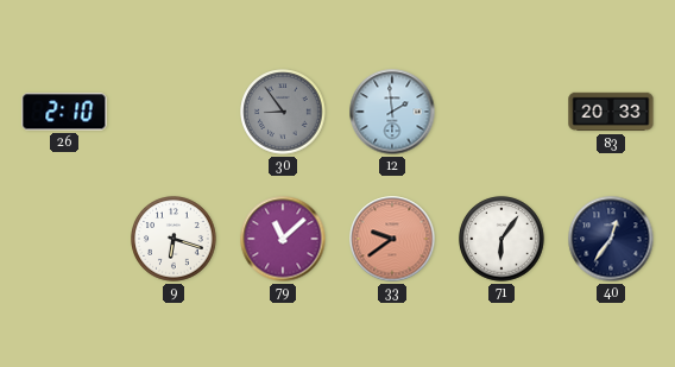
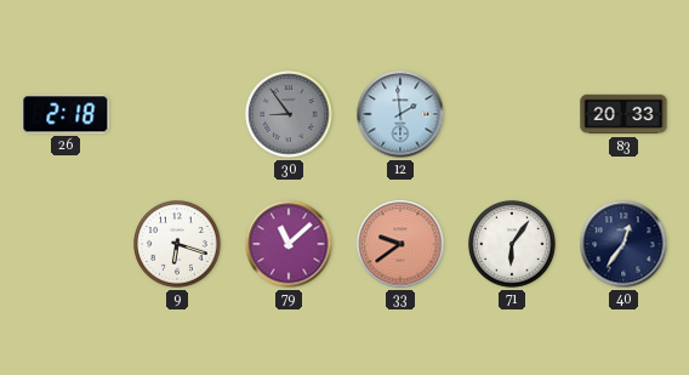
26: 2:10 -> 2:18 (66, 114)
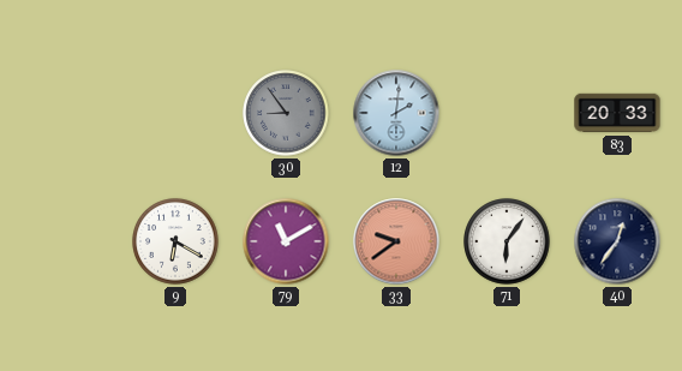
26: 2:18 -> none (66, 114)
12: 1:59 -> 2:01 (396, 113)
9: 6:18 -> 6:20 (175, 241)
79: 11:08 -> 11:10 (286, 241)
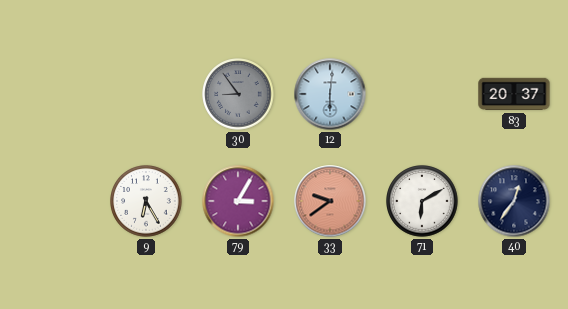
12: 2:01 -> 6:01 (330, 94)
83: 20:33 -> 20:37 (514, 94)
9: 6:20 -> 6:25 (146, 201)
79: 11:10 -> 3:05 (238, 201)
71: 6:06 -> 6:10 (422, 201)
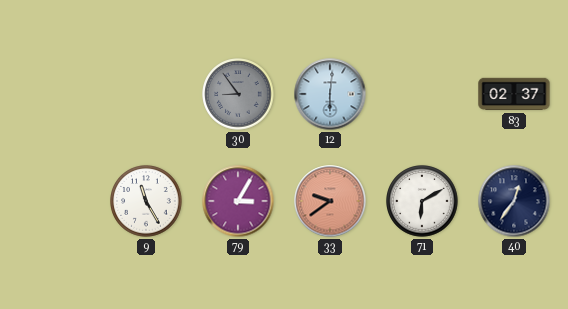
83: 20:37 -> 02:37 (514, 94)
9: 6:25 -> 11:25 (146, 201)
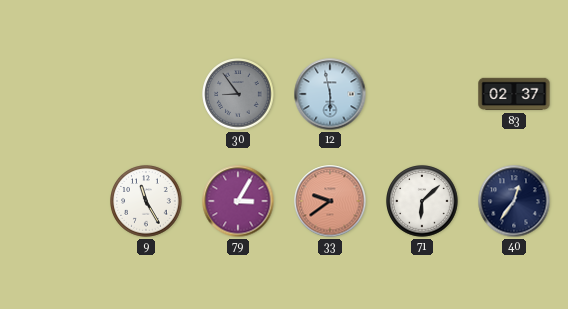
12: 6:01 -> 5:58 (330, 94)
71: 6:10 -> 6:08 (422, 201)
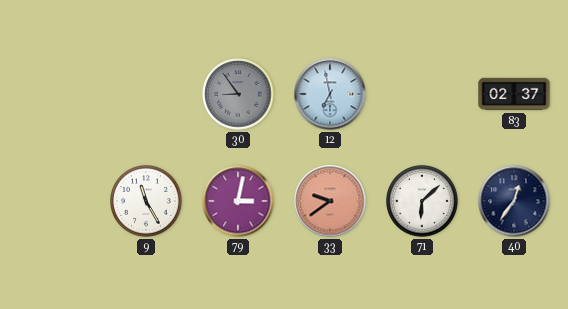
12: 5:58 -> 6:58 (330, 94)
79: 3:05 -> 3:02 (238, 201)
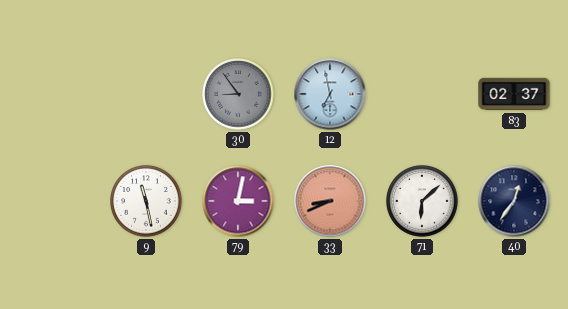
9: 11:25 -> 11:28 (146, 201)
33: 9:39 -> 8:41 (330, 201)
